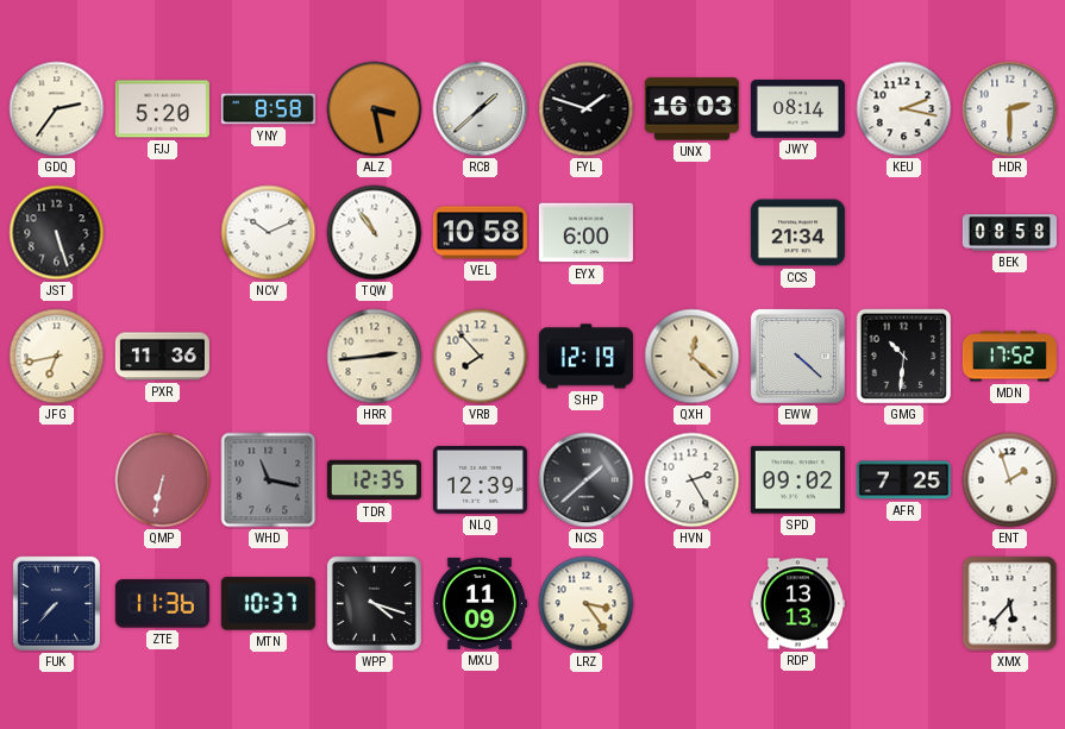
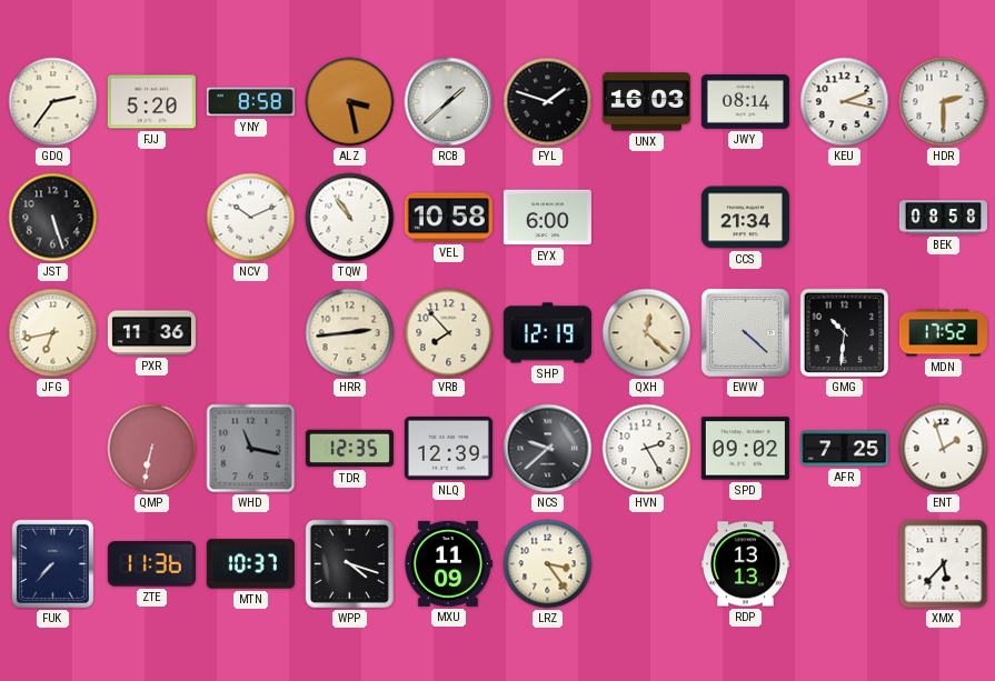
NCS: 1:38 -> 9:38 (548, 449)
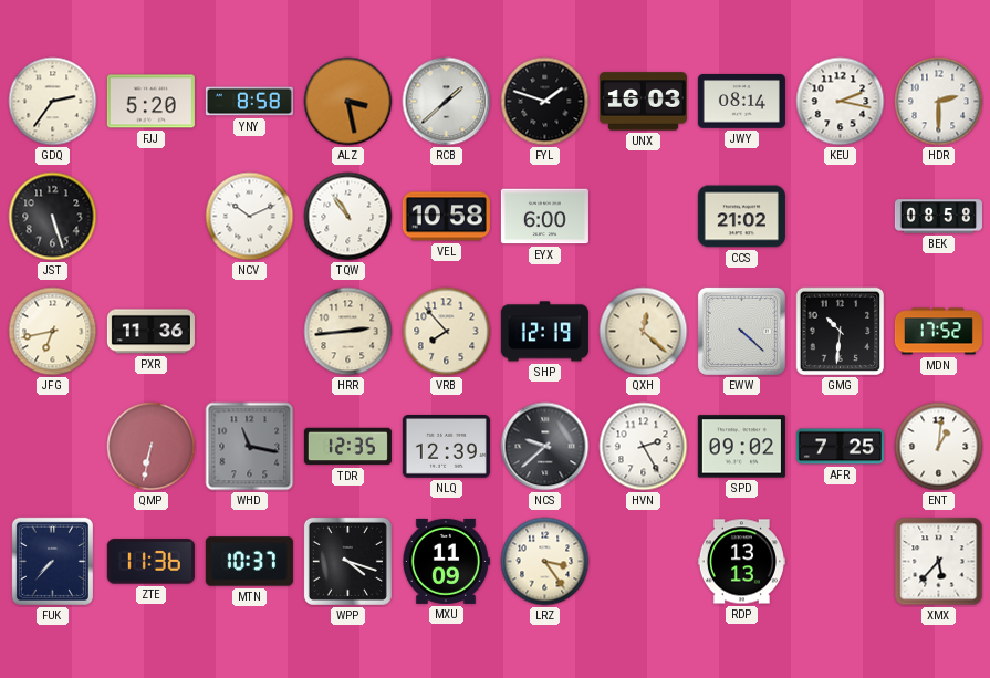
CCS: 21:34 -> 21:02 (741, 217)
ENT: 1:57 -> 1:01 (939, 447)
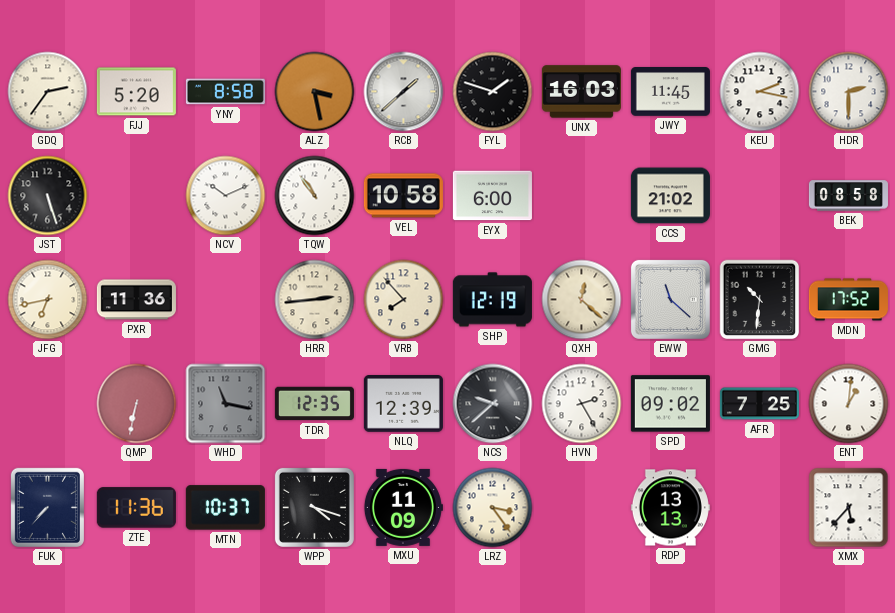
JWY: 08:14 -> 11:45 (670, 92)
EWW: 4:22 -> 11:22 (670, 299)
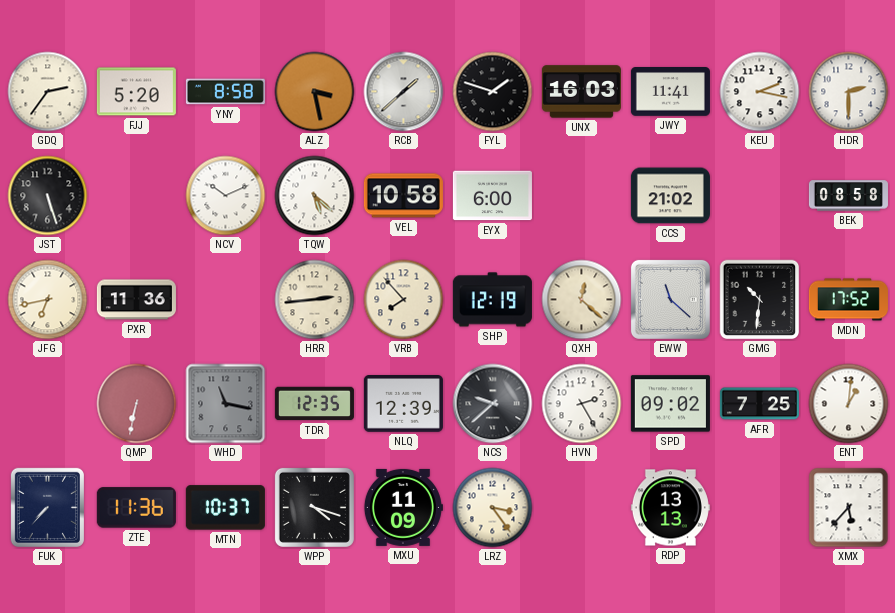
JWY: 11:45 -> 11:41 (670, 92)
TQW: 10:54 -> 5:22 (315, 196)
